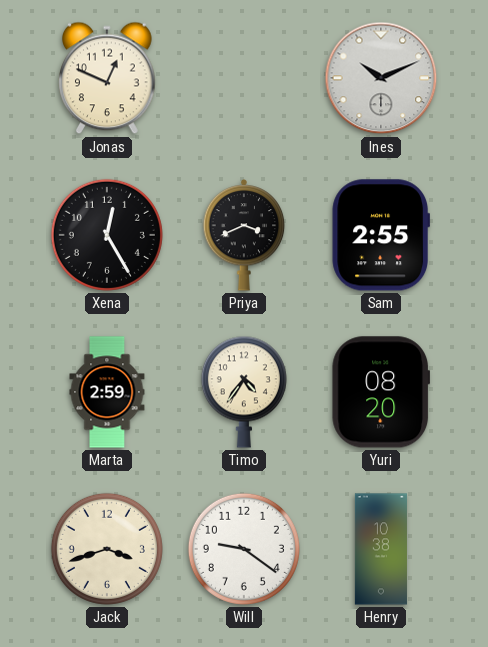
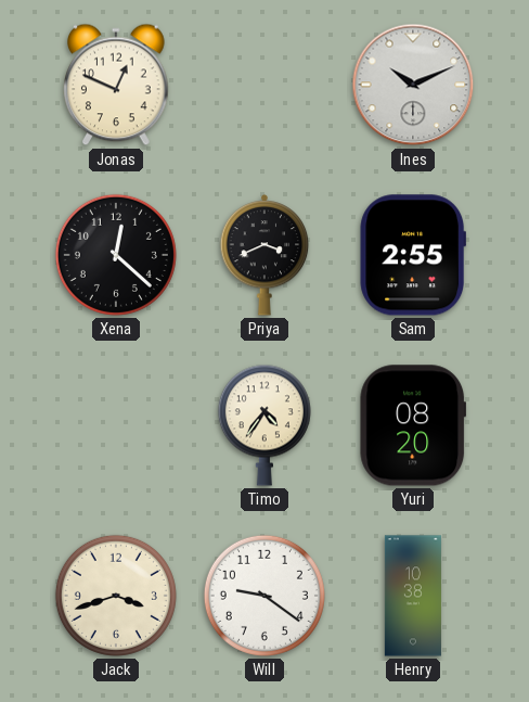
Xena: 12:25 -> 12:22 (116, 255)
Marta: 2:59 -> none (107, 392)
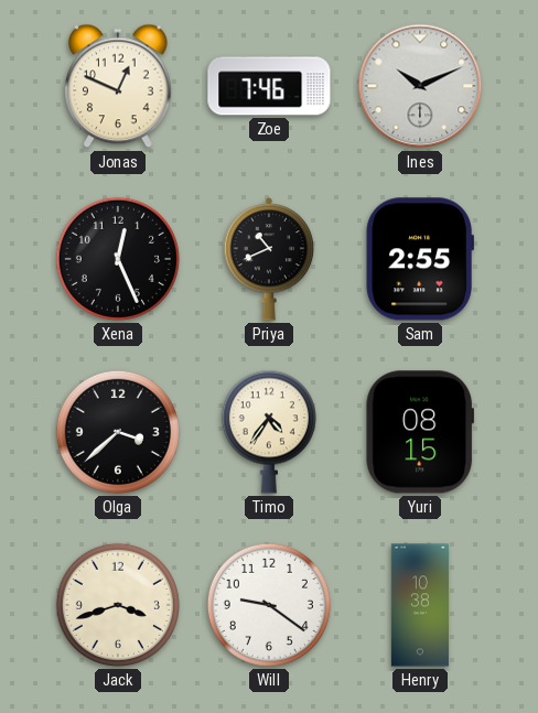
Zoe: none -> 7:46 (269, 86)
Xena: 12:22 -> 12:26 (118, 259)
Priya: 3:41 -> 10:41 (269, 260)
Olga: none -> 3:38 (118, 432)
Yuri: 08:20 -> 08:15 (419, 432)
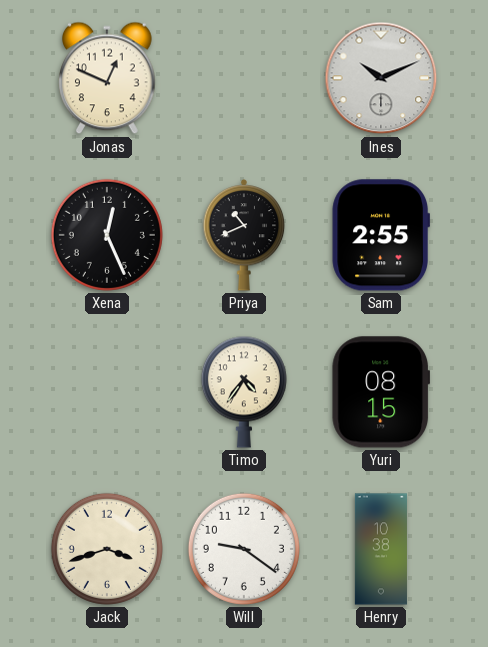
Zoe: 7:46 -> none (269, 86)
Olga: 3:38 -> none (118, 432)
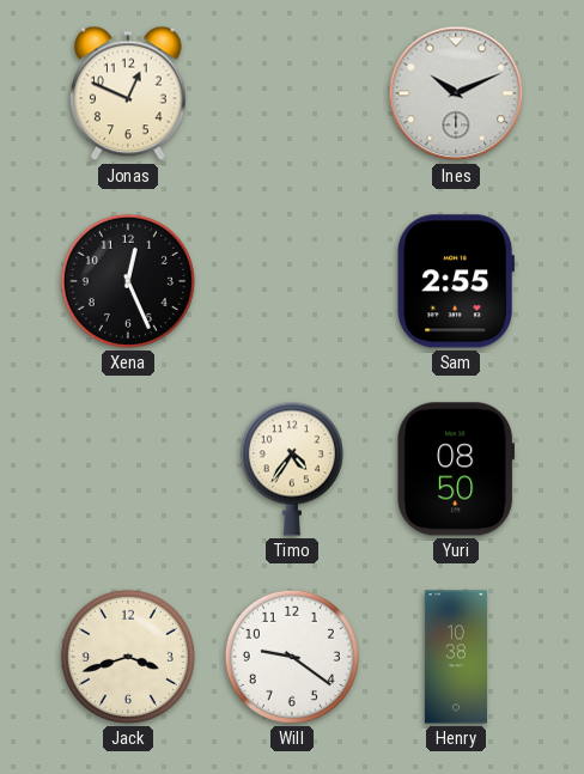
Priya: 10:41 -> none (244, 236)
Yuri: 08:15 -> 08:50 (455, 469)
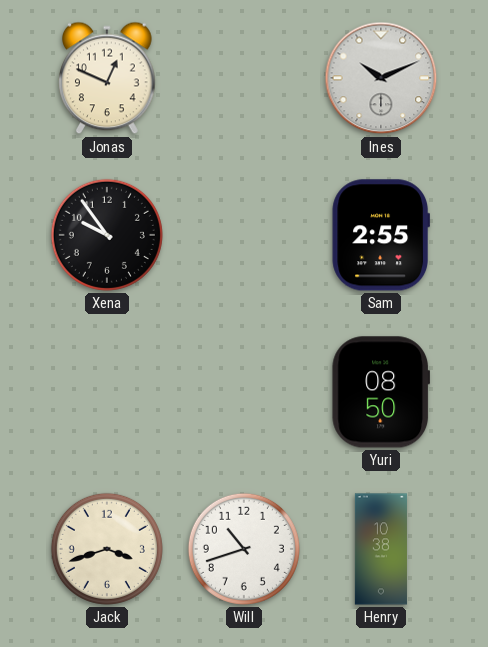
Xena: 12:26 -> 9:54 (107, 235)
Timo: 4:36 -> none (292, 469)
Will: 9:21 -> 10:42 (244, 549)
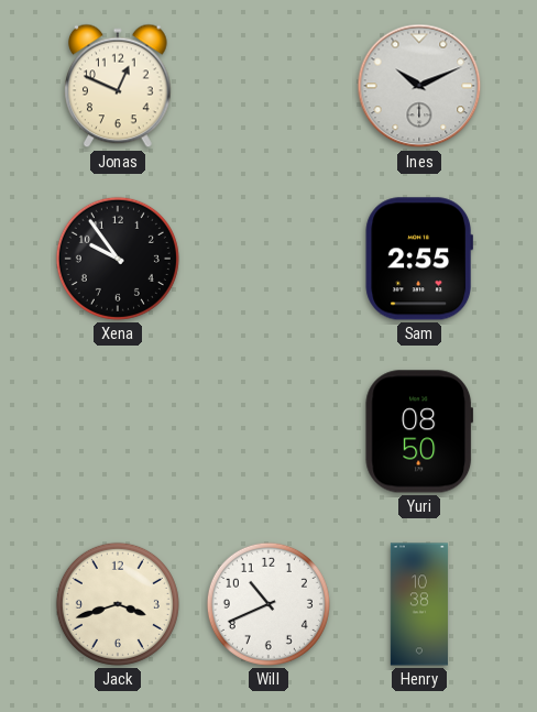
Will: 10:42 -> 10:41 (268, 604)
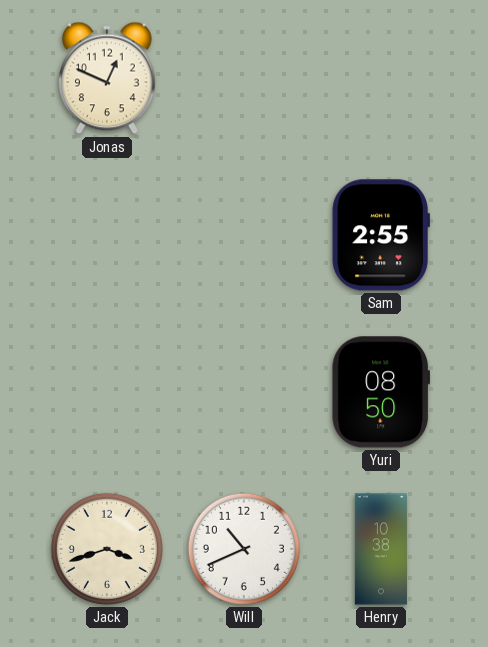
Ines: 10:11 -> none (419, 86)
Xena: 9:54 -> none (118, 259)
